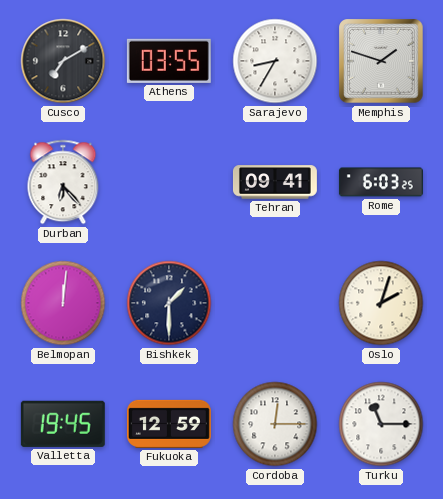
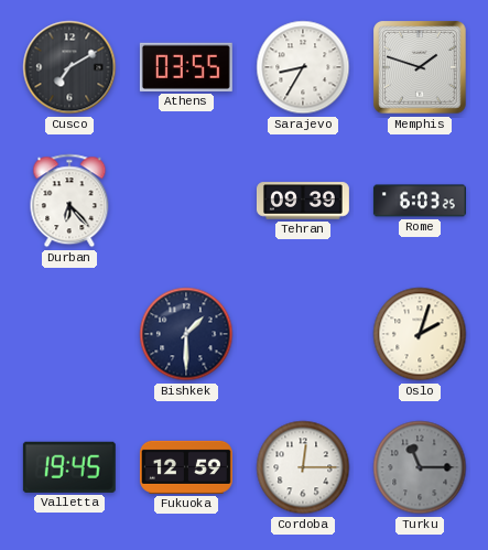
Tehran: 09:41 -> 09:39 (303, 201)
Belmopan: 12:01 -> none (63, 303)
Turku dial: white -> grey (420, 467)
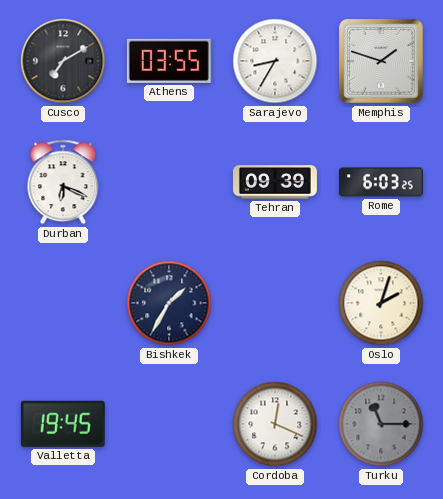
Durban: 6:23 -> 6:19 (63, 182)
Bishkek: 1:30 -> 1:35 (169, 303)
Fukuoka: 12:59 -> none (186, 467)
Cordoba: 12:15 -> 12:19 (275, 424)
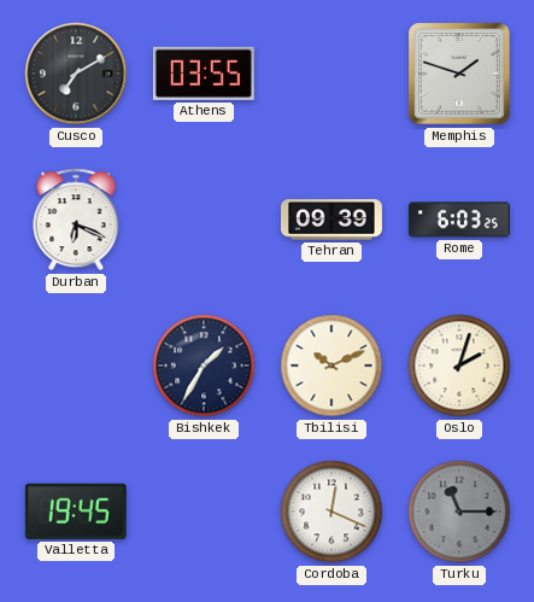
Sarajevo: 8:35 -> none (275, 61)
Tbilisi: none -> 10:11 (331, 366)
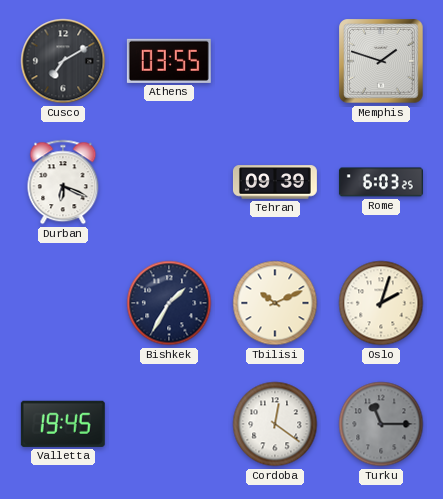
Cordoba: 12:19 -> 12:21 (275, 424)
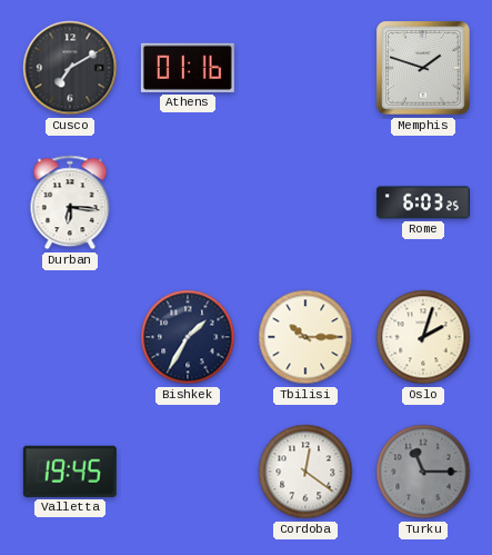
Athens: 03:55 -> 01:16 (188, 68)
Durban: 6:19 -> 6:16 (70, 202)
Tehran: 09:39 -> none (275, 182)
Tbilisi: 10:11 -> 10:15 (305, 337)
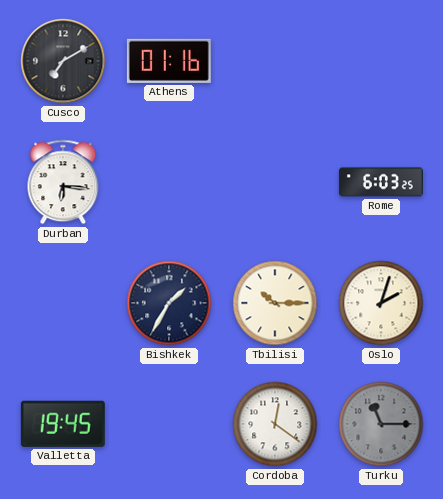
Memphis: 1:48 -> none (423, 68)
